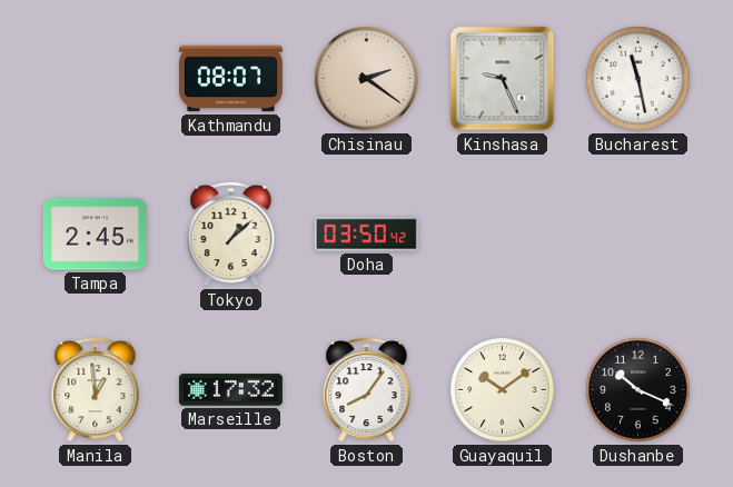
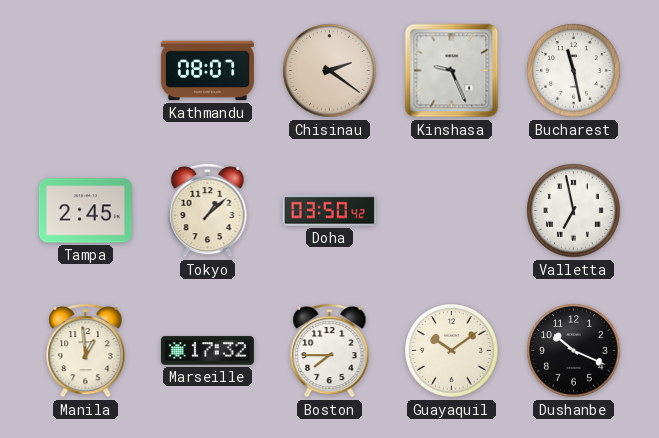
Valletta: none -> 6:58 (574, 211)
Boston: 8:06 -> 7:45 (330, 350)
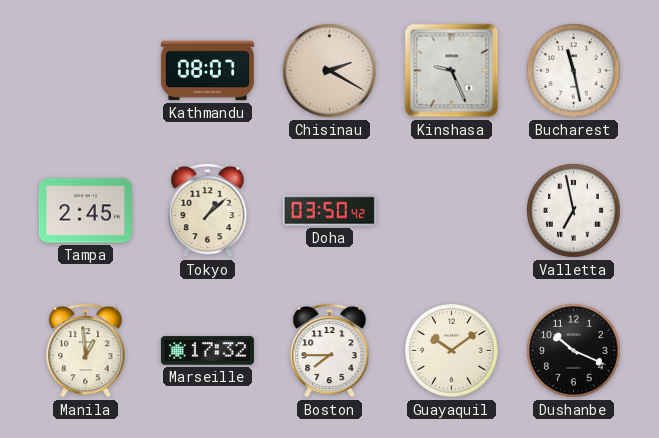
Chisinau: 2:21 -> 2:20 (330, 71)
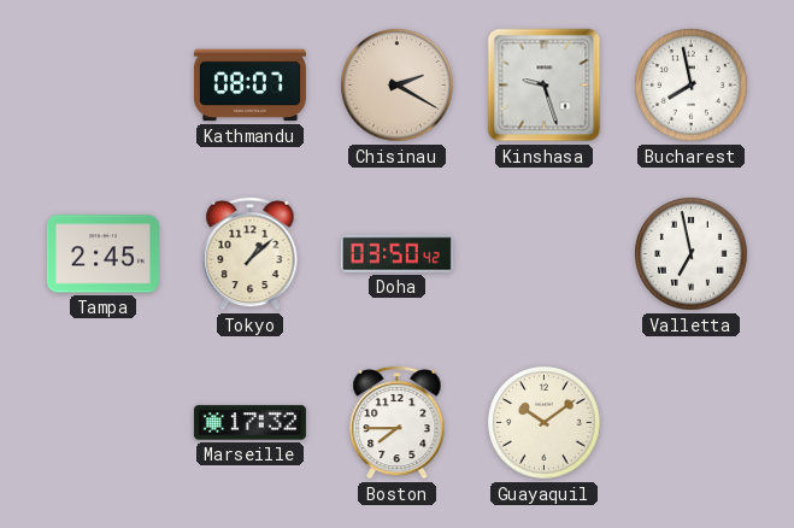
Kinshasa: 9:26 -> 9:27 (545, 86)
Bucharest: 11:28 -> 7:58 (692, 86)
Manila: 12:59 -> none (86, 350)
Dushanbe: 10:19 -> none (574, 351)
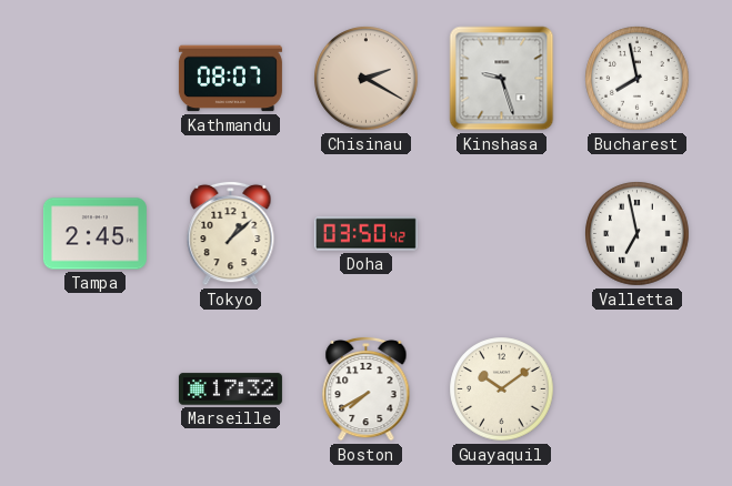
Boston: 7:45 -> 7:40 (367, 388)
